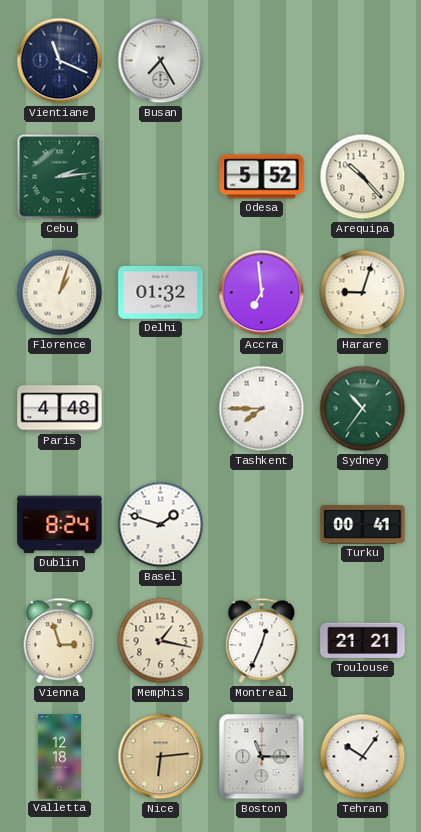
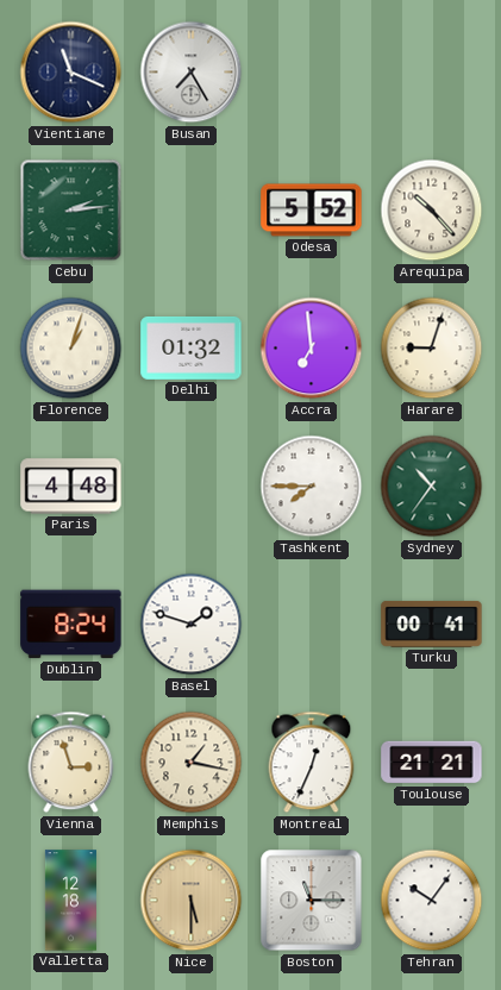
Nice: 6:14 -> 5:30 (192, 901)
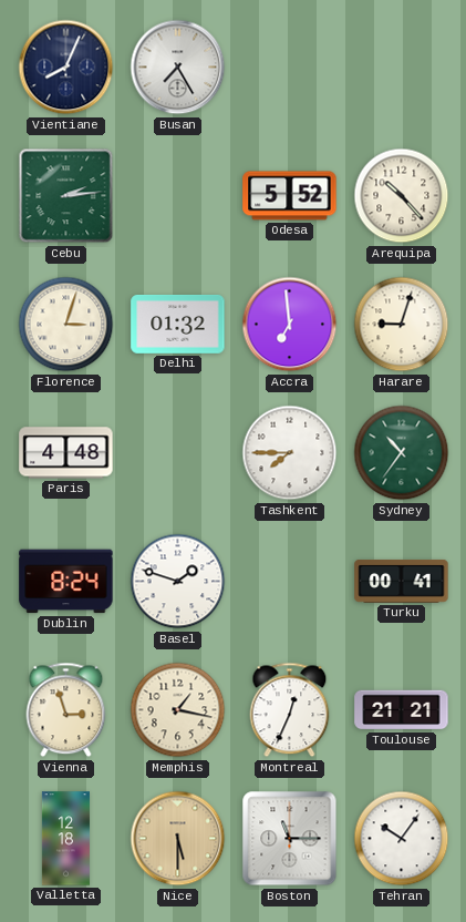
Vientiane: 11:19 -> 8:04 (66, 68)
Florence: 1:03 -> 3:03 (66, 325)
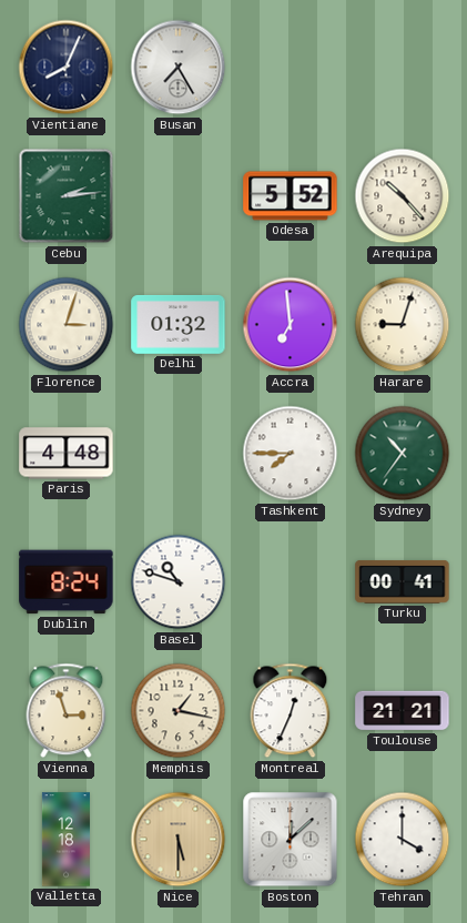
Basel: 1:48 -> 10:48 (179, 582)
Boston: 11:15 -> 12:08 (291, 840)
Tehran: 10:06 -> 4:00 (403, 840)
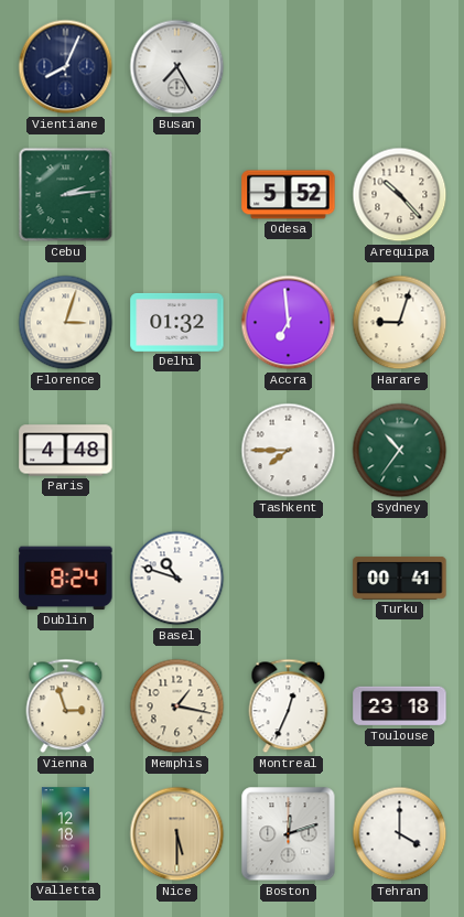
Toulouse: 21:21 -> 23:18 (400, 706)
Boston: 12:08 -> 12:12 (289, 834)
